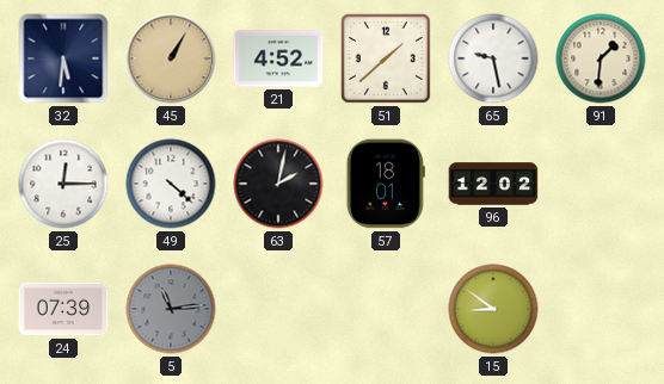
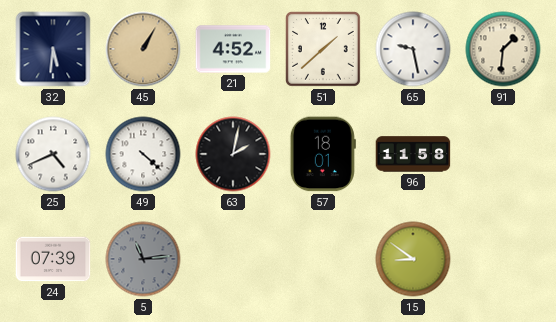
25: 12:15 -> 4:41 (53, 154)
96: 12:02 -> 11:58 (413, 154)
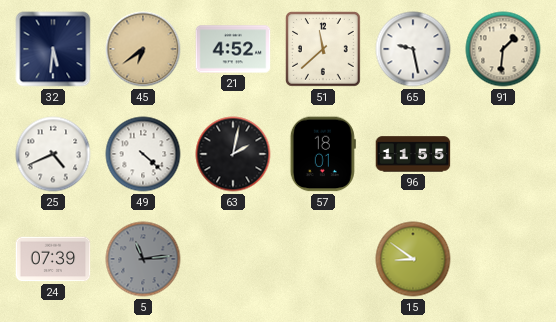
45: 1:05 -> 6:39 (143, 49)
51: 1:38 -> 11:38 (323, 49)
96: 11:58 -> 11:55 (413, 154)
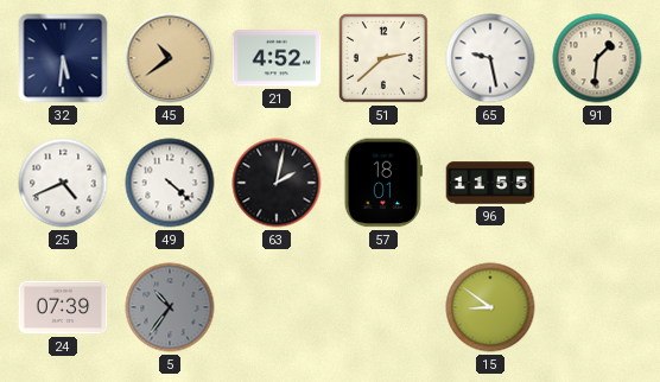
45: 6:39 -> 10:39 (170, 58)
51: 11:38 -> 2:38 (383, 58)
5: 11:14 -> 10:36 (170, 307)
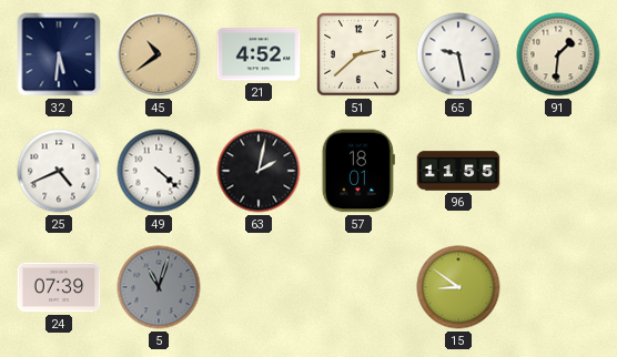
5: 10:36 -> 11:03 (159, 287)
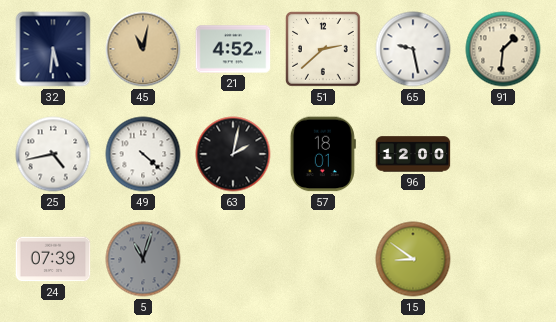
45: 10:39 -> 11:02 (143, 49)
25: 4:41 -> 4:43 (53, 154)
96: 11:55 -> 12:00 (413, 154)
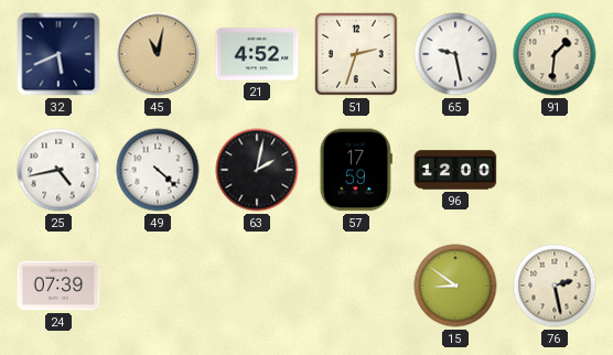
32: 5:31 -> 5:41 (58, 54)
51: 2:38 -> 2:33 (356, 54)
57: 18:01 -> 17:59 (356, 170)
5: 11:03 -> none (143, 259)
76: none -> 2:28 (555, 286)
